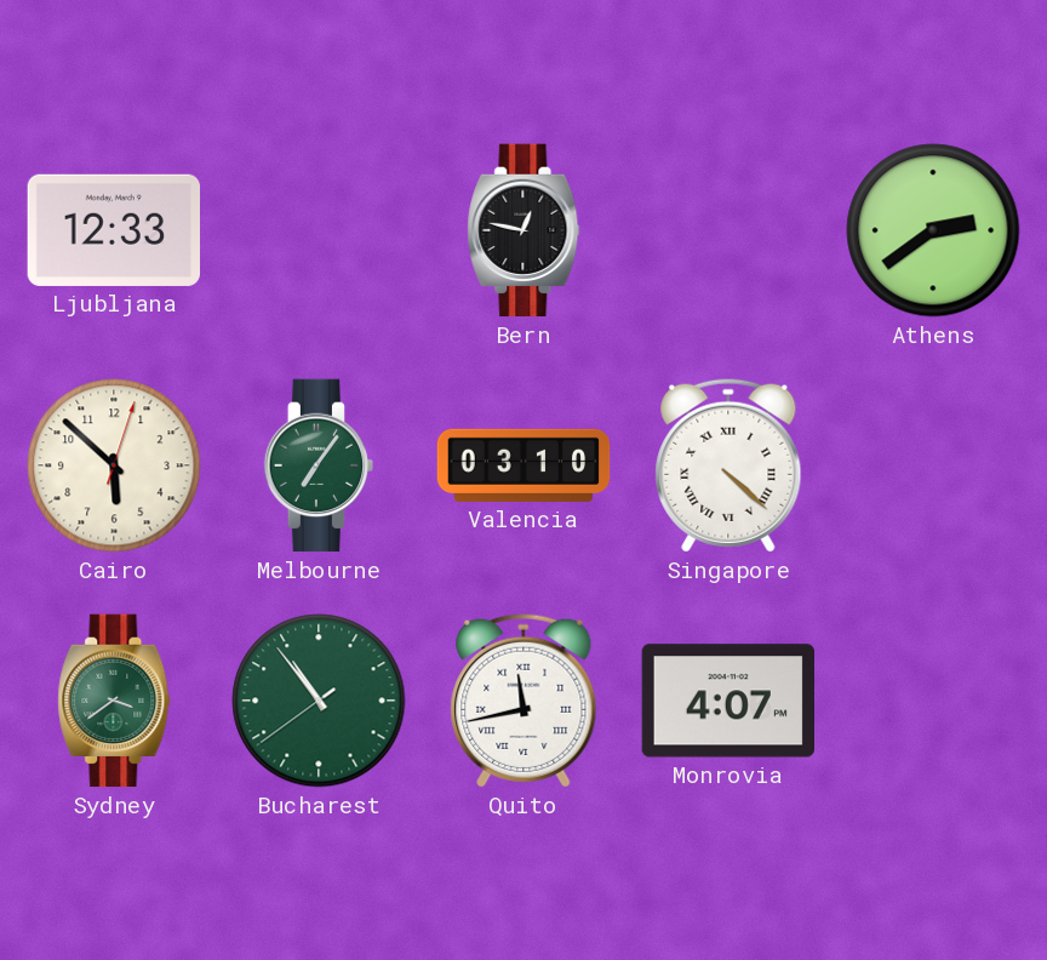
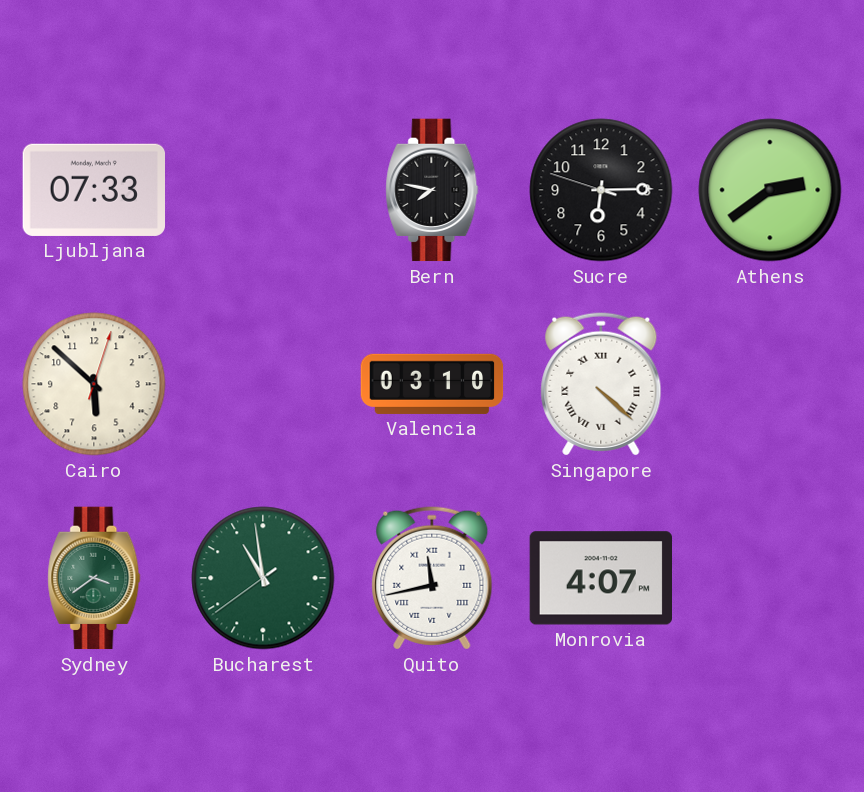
Ljubljana: 12:33 -> 07:33 (93, 190)
Bern: 12:47 -> 7:47 (432, 190)
Sucre: none -> 6:14 (601, 190)
Melbourne: 7:06 -> none (319, 465)
Bucharest: 10:53 -> 10:58 (263, 578)
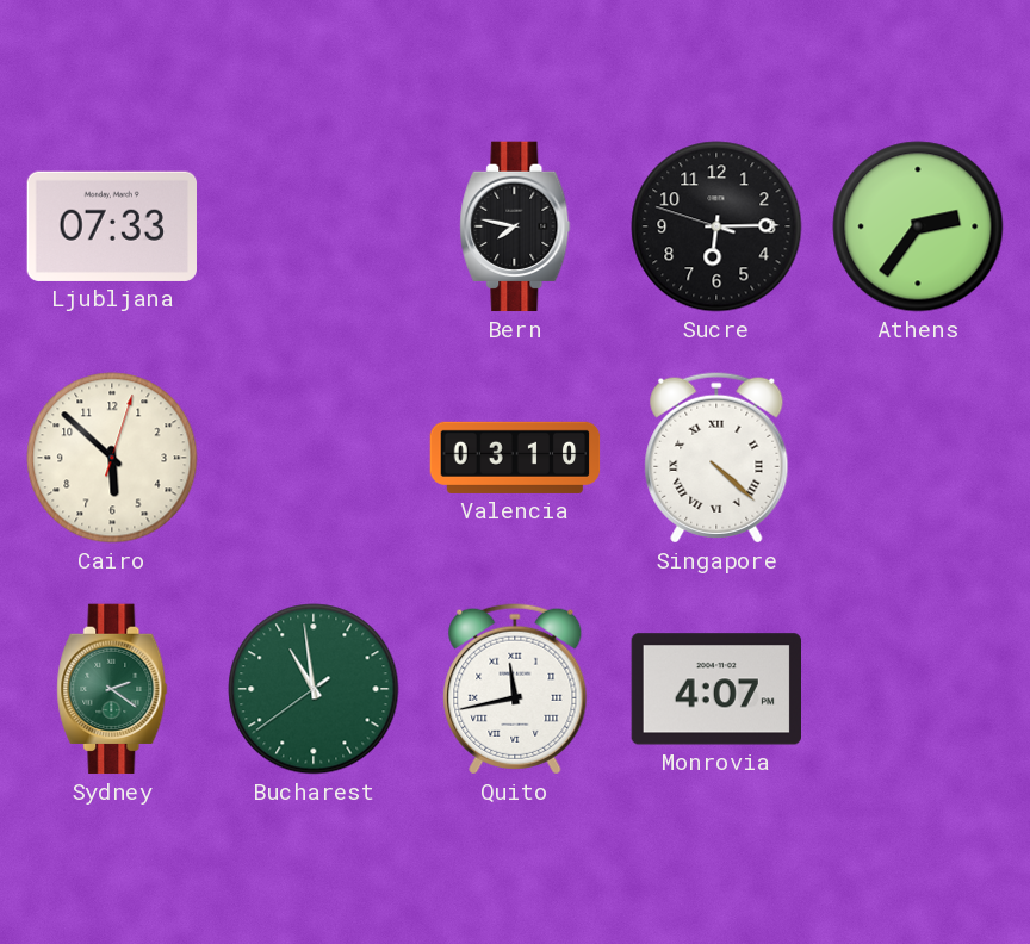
Athens: 2:39 -> 2:36 (918, 226)
Sydney: 3:39 -> 2:21 (112, 689)
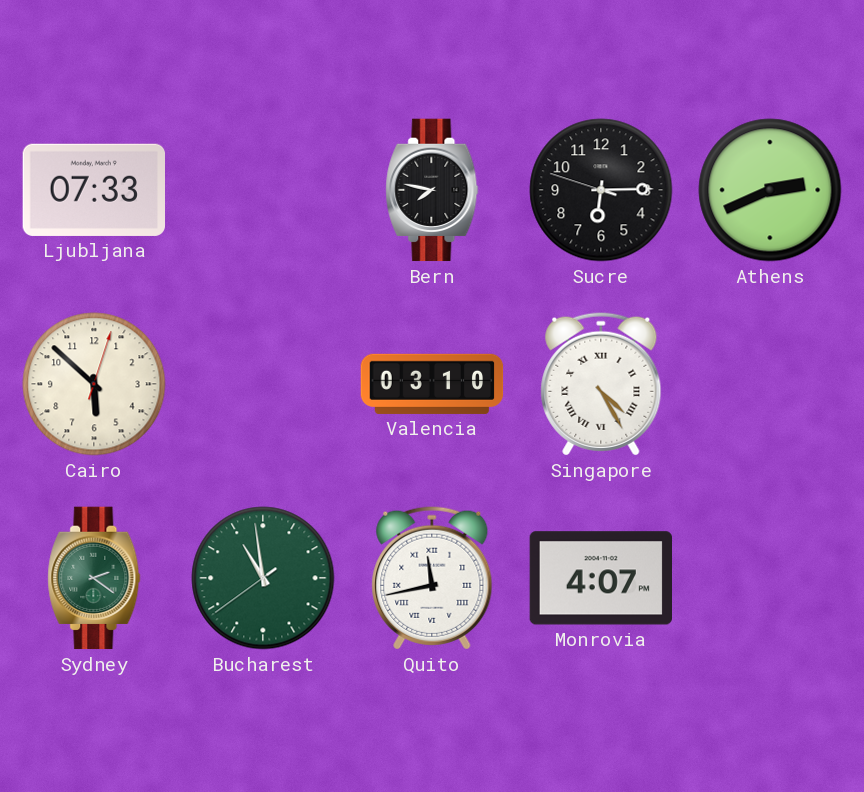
Athens: 2:36 -> 2:41 (770, 190)
Singapore: 4:22 -> 4:25 (601, 384)
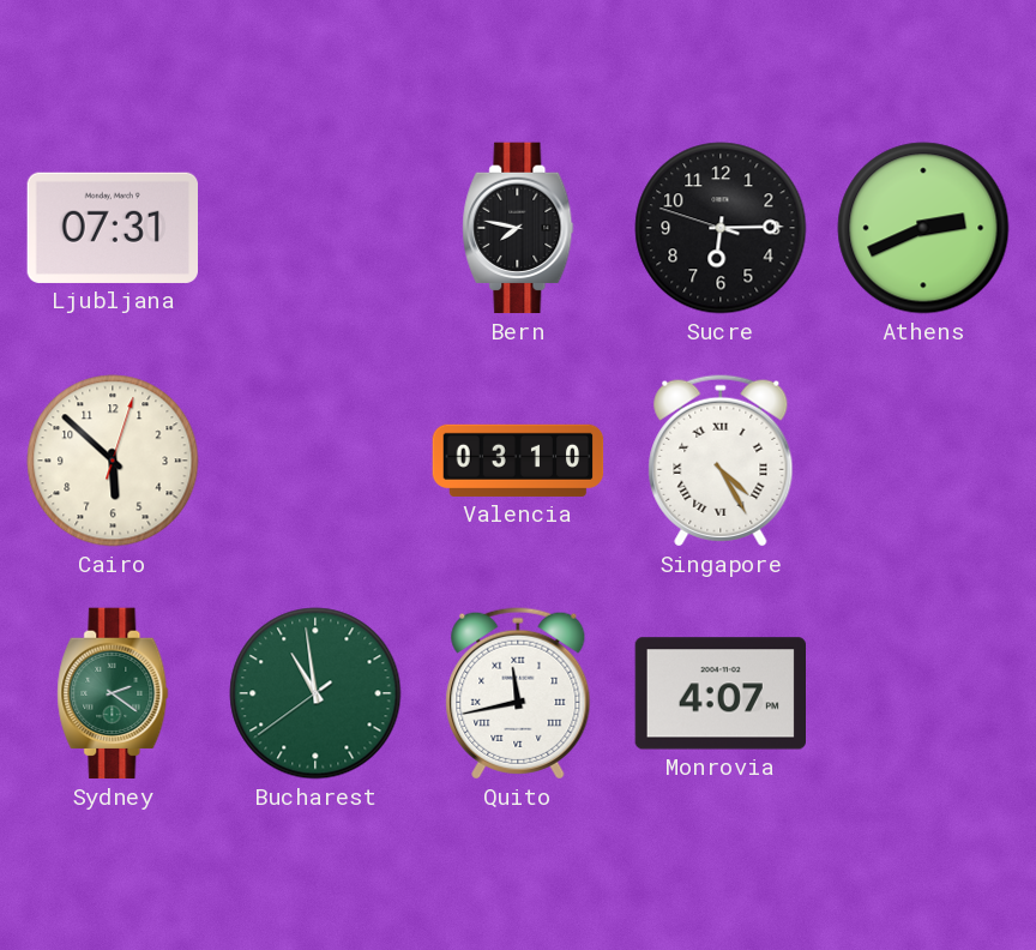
Ljubljana: 07:33 -> 07:31 (112, 228)
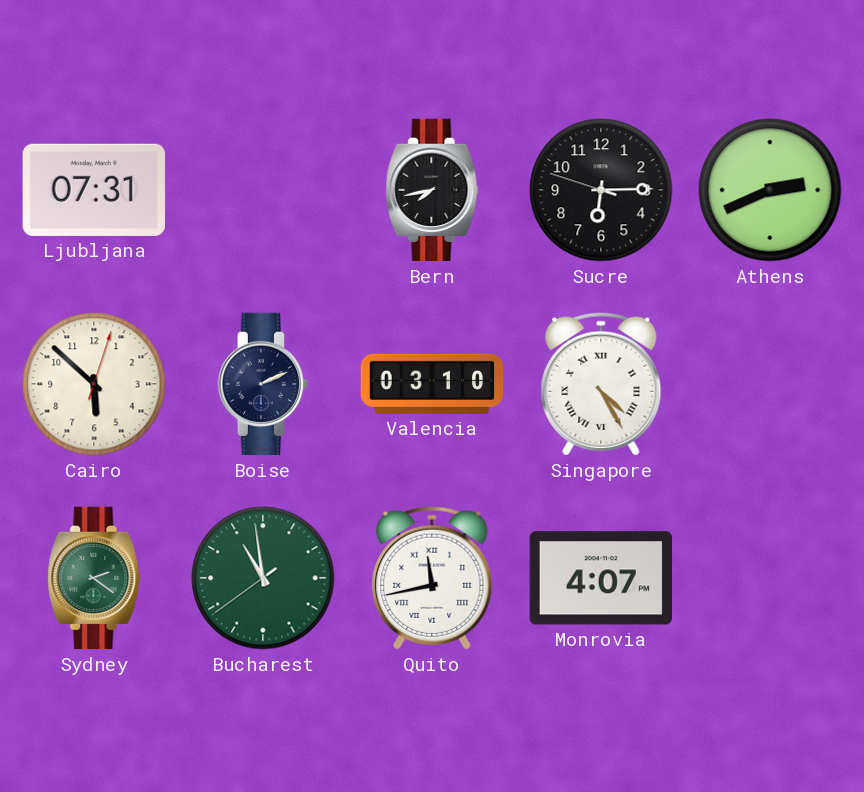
Bern: 7:47 -> 7:43 (432, 190)
Boise: none -> 2:11 (263, 384)
